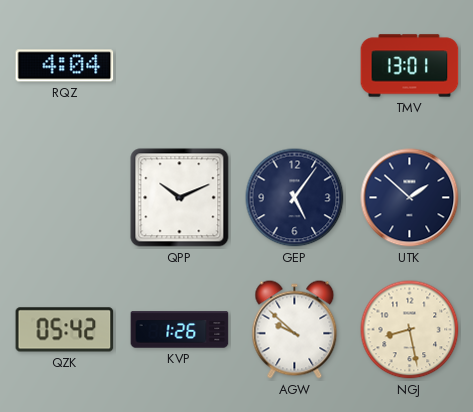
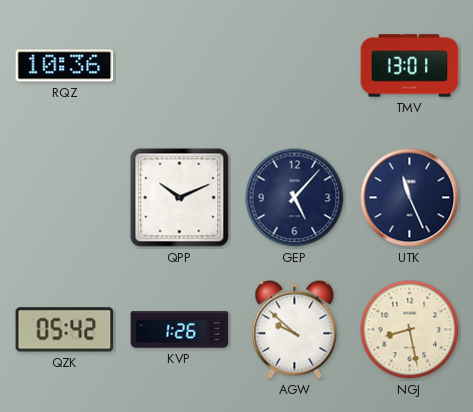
RQZ: 4:04 -> 10:36 (65, 66)
GEP: 5:06 -> 5:07 (295, 198)
UTK: 1:52 -> 11:26 (410, 198)
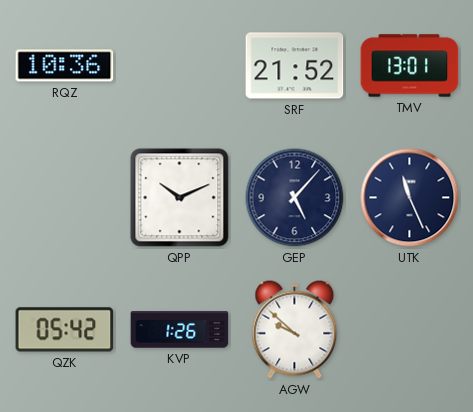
SRF: none -> 21:52 (295, 66)
NGJ: 8:28 -> none (410, 330)
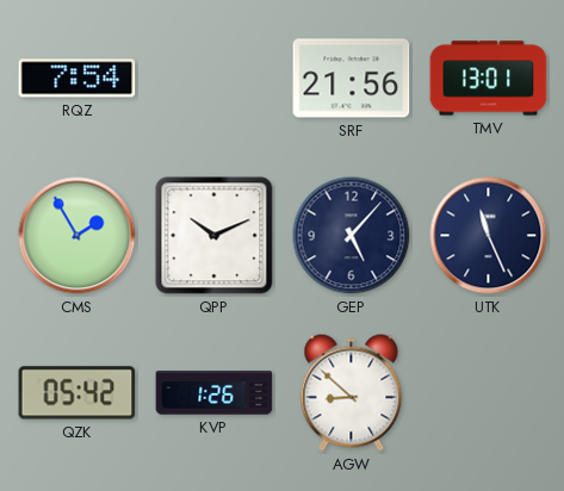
RQZ: 10:36 -> 7:54 (78, 79)
SRF: 21:52 -> 21:56 (352, 79)
CMS: none -> 1:55 (78, 236)
AGW: 9:52 -> 8:52 (352, 393)
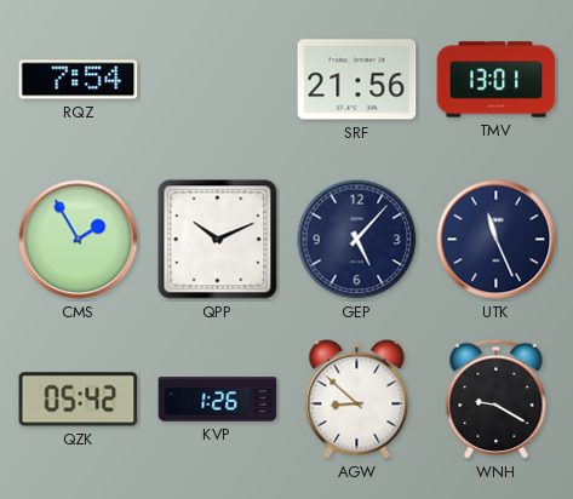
WNH: none -> 9:20 (497, 400)
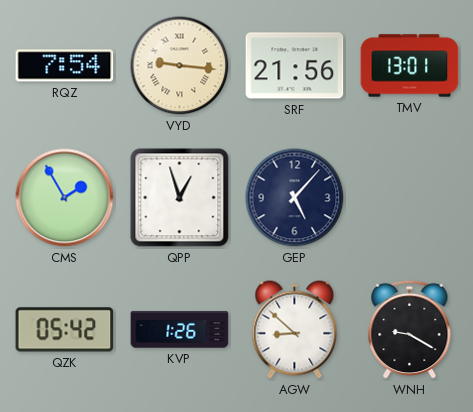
VYD: none -> 9:16 (180, 66)
QPP: 10:11 -> 12:57 (180, 198)
UTK: 11:26 -> none (497, 240)
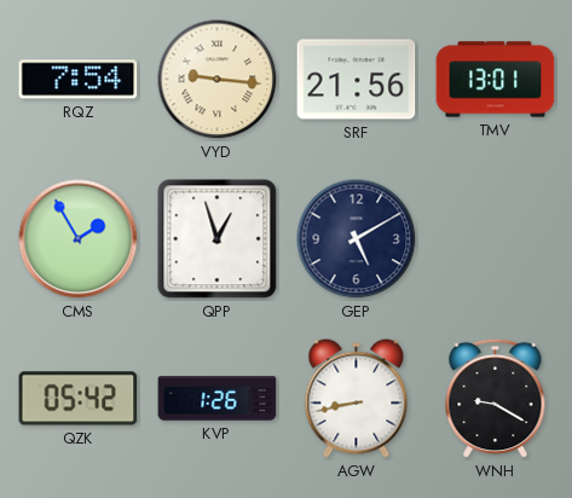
GEP: 5:07 -> 5:10 (357, 239)
AGW: 8:52 -> 8:43 (357, 399)
